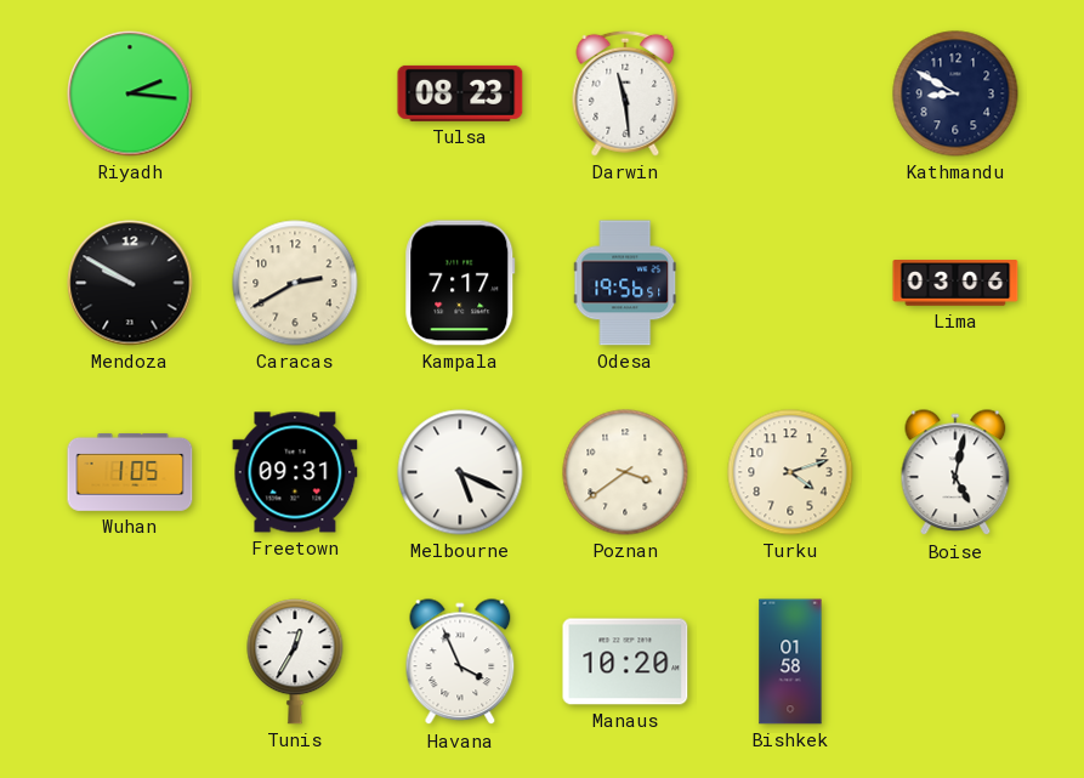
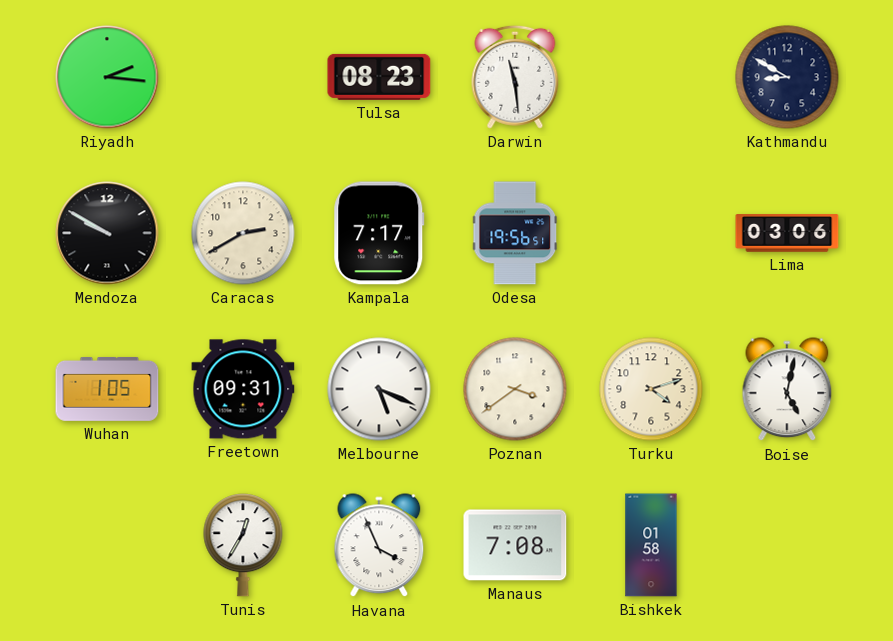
Manaus: 10:20 -> 7:08 (515, 545)
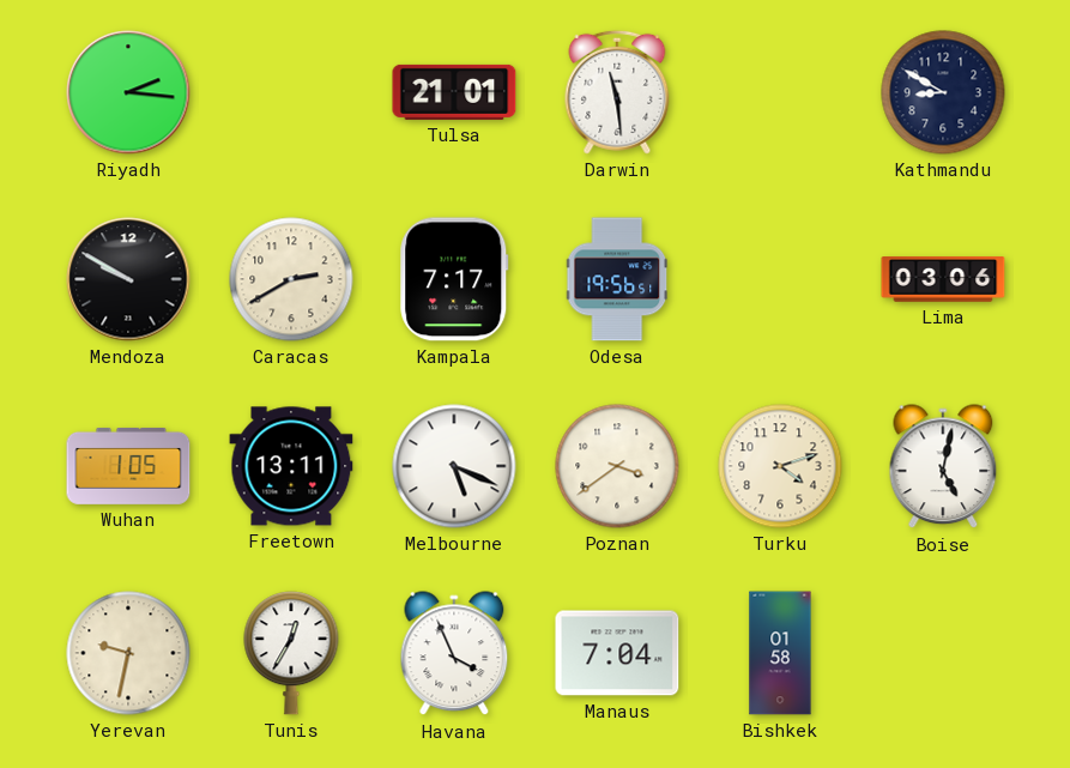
Tulsa: 08:23 -> 21:01 (454, 92)
Freetown: 09:31 -> 13:11 (291, 466)
Yerevan: none -> 9:32 (128, 653)
Manaus: 7:08 -> 7:04 (617, 653)
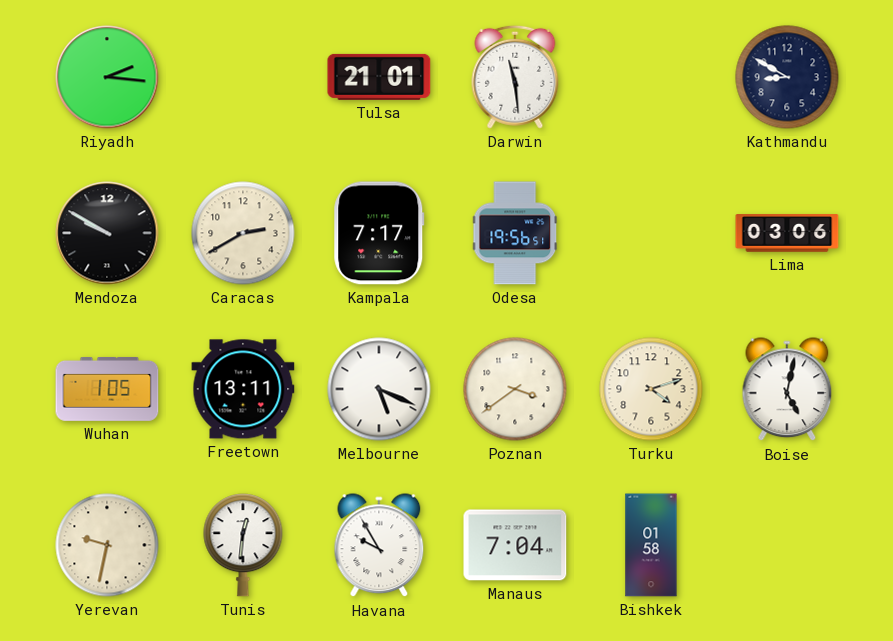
Tunis: 12:35 -> 12:31 (243, 545)
Havana: 3:56 -> 9:55 (379, 546)
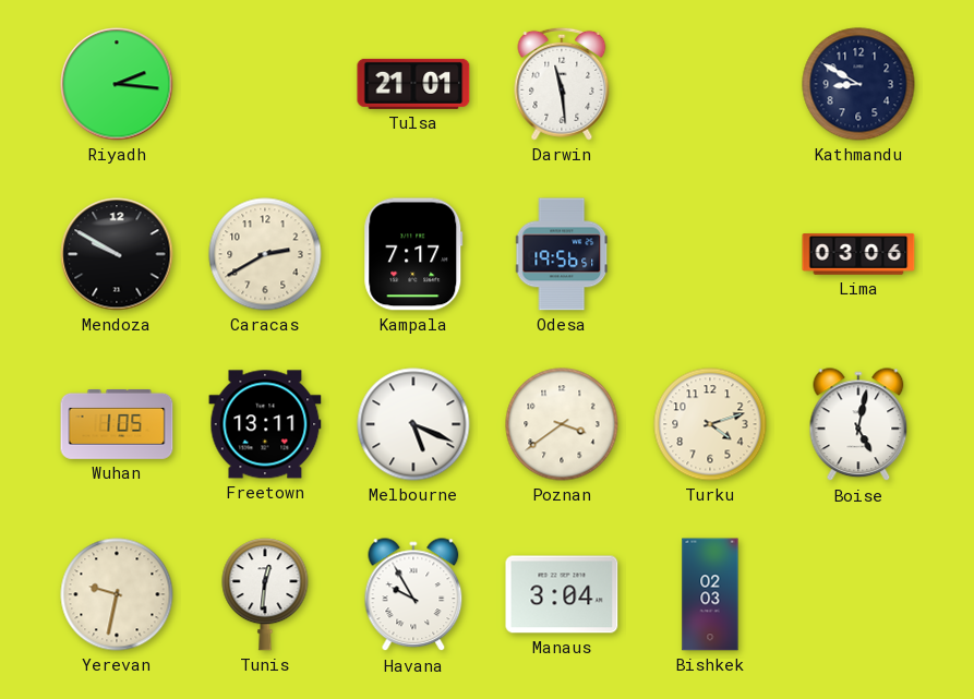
Manaus: 7:04 -> 3:04 (562, 594)
Bishkek: 01:58 -> 02:03 (710, 594)
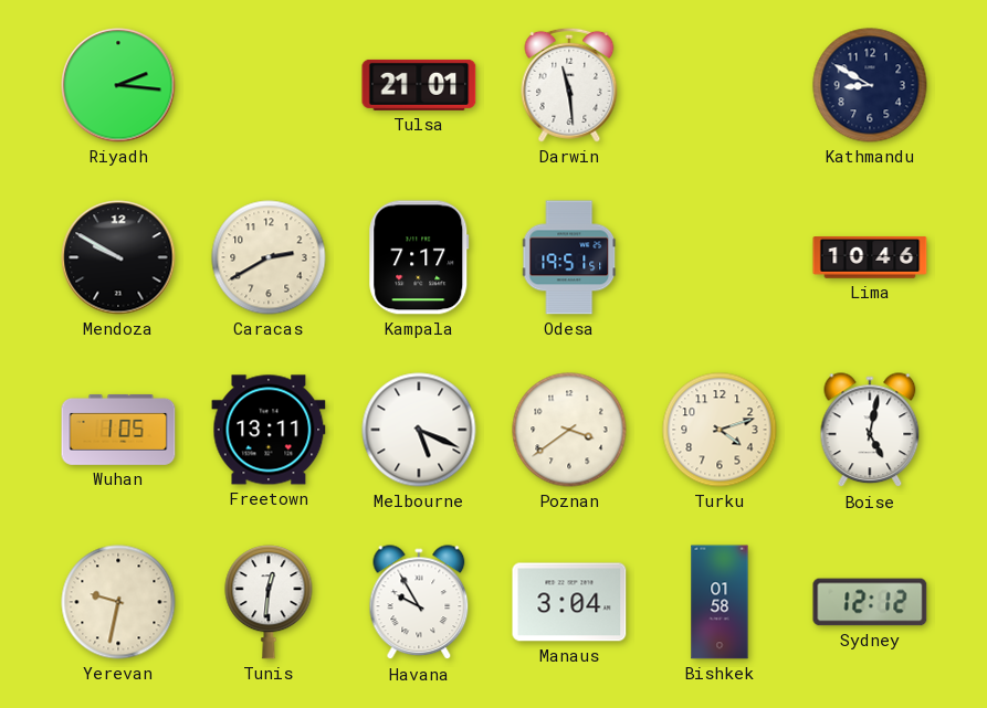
Odesa: 19:56 -> 19:51 (569, 257)
Lima: 03:06 -> 10:46 (870, 257)
Bishkek: 02:03 -> 01:58 (720, 602)
Sydney: none -> 12:12 (870, 602)
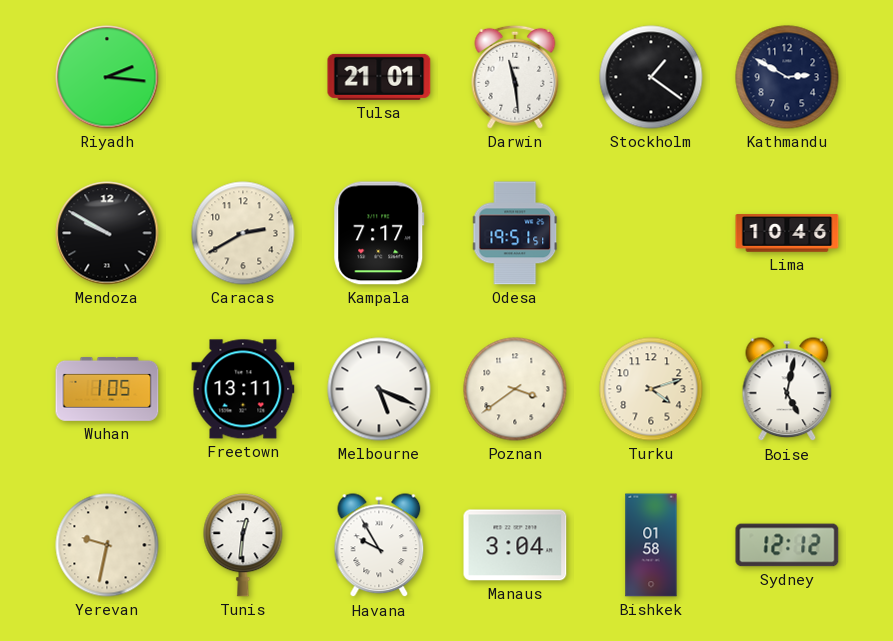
Stockholm: none -> 1:21 (651, 77)
Kathmandu: 8:50 -> 2:50 (787, 77)
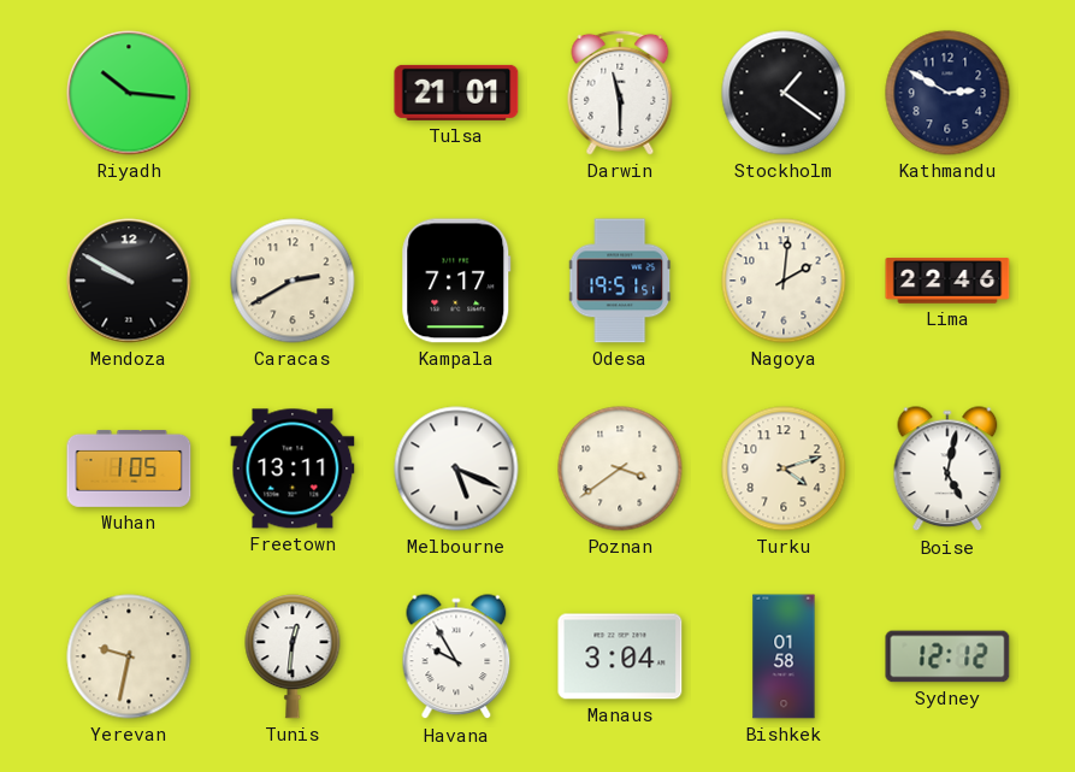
Riyadh: 2:16 -> 10:16 (129, 93)
Darwin: 11:29 -> 11:30 (620, 93)
Nagoya: none -> 2:01 (784, 281)
Lima: 10:46 -> 22:46 (947, 281)
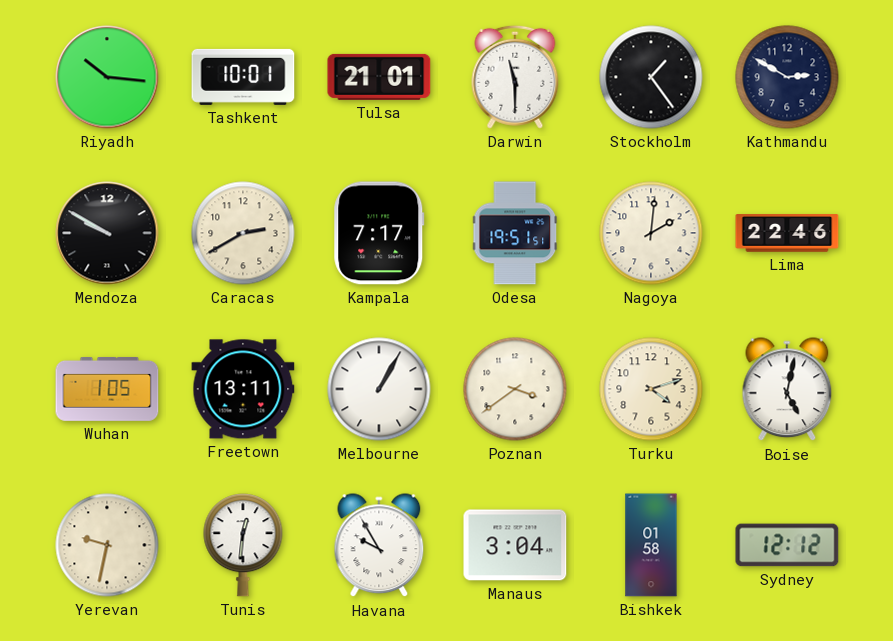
Tashkent: none -> 10:01 (243, 77)
Stockholm: 1:21 -> 1:24 (651, 77)
Melbourne: 5:19 -> 1:05 (379, 389)
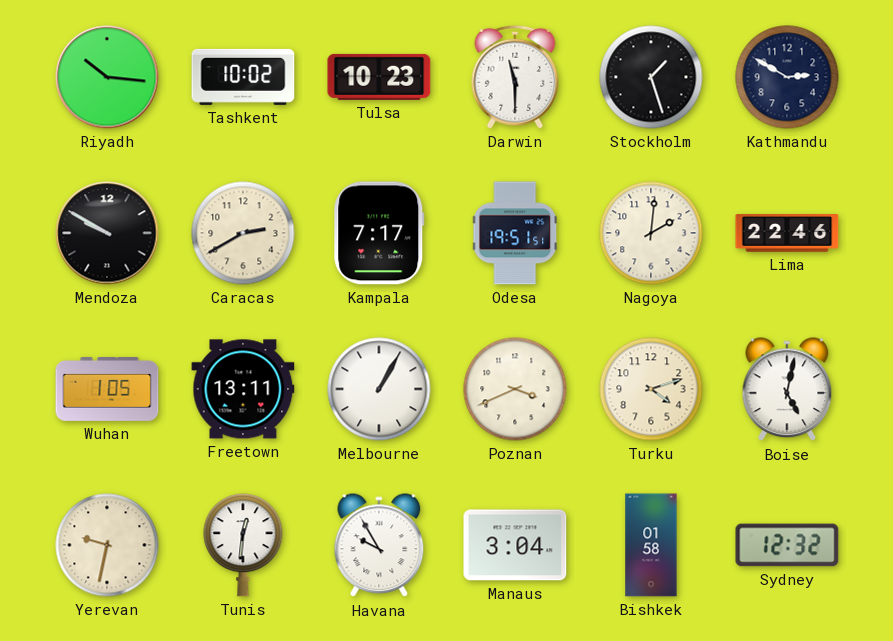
Tashkent: 10:01 -> 10:02 (243, 77)
Tulsa: 21:01 -> 10:23 (379, 77)
Stockholm: 1:24 -> 1:27 (651, 77)
Poznan: 3:39 -> 3:41 (515, 389)
Sydney: 12:12 -> 12:32 (787, 545)
